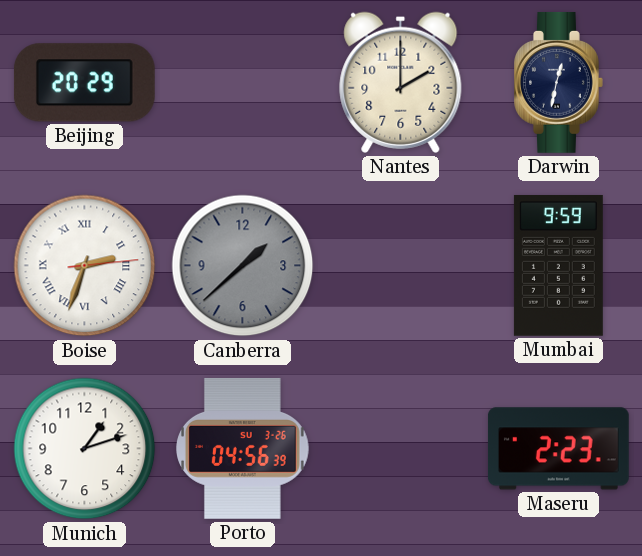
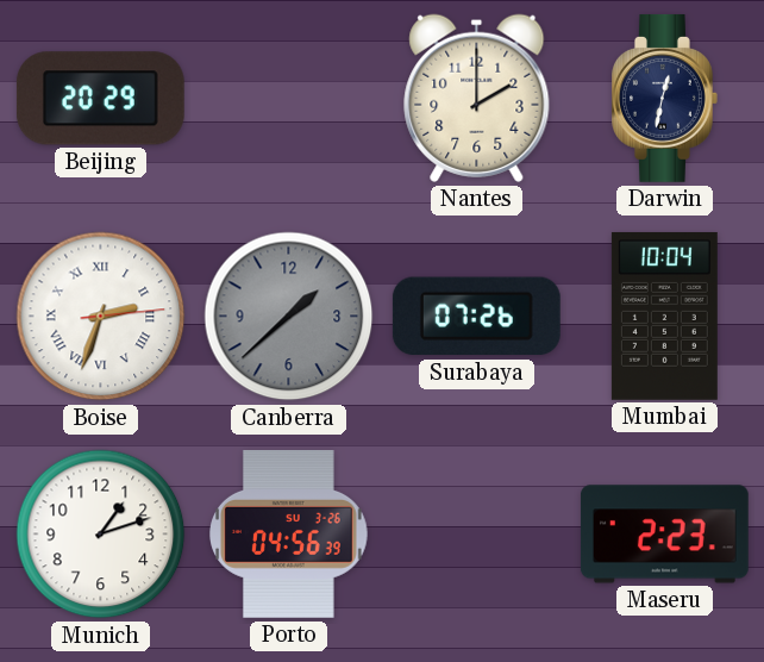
Surabaya: none -> 07:26 (476, 317)
Mumbai: 9:59 -> 10:04 (664, 316)
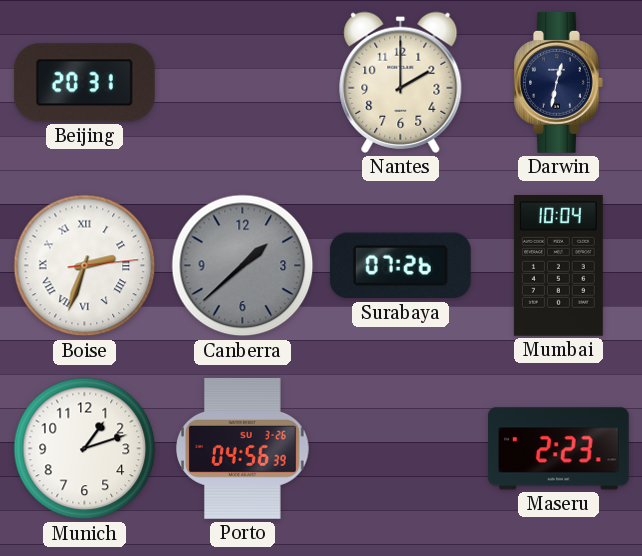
Beijing: 20:29 -> 20:31 (84, 83)
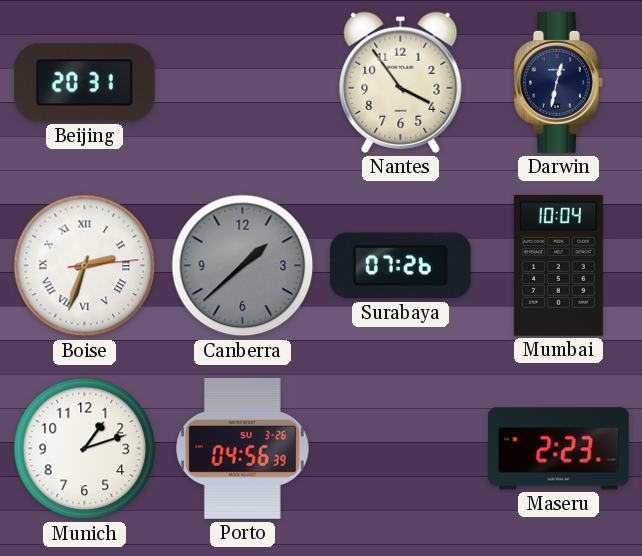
Nantes: 2:00 -> 3:54 (401, 82)
